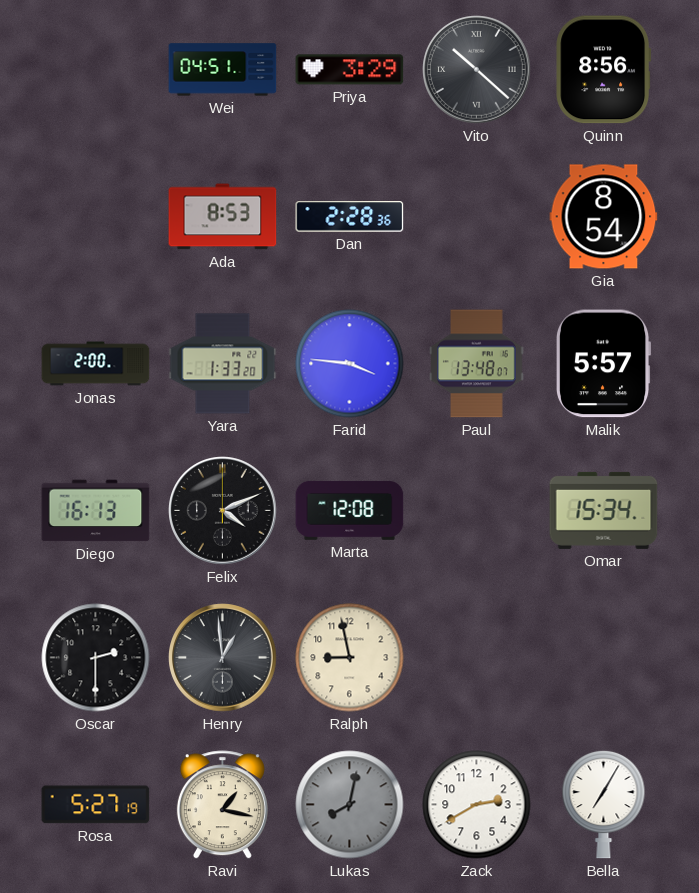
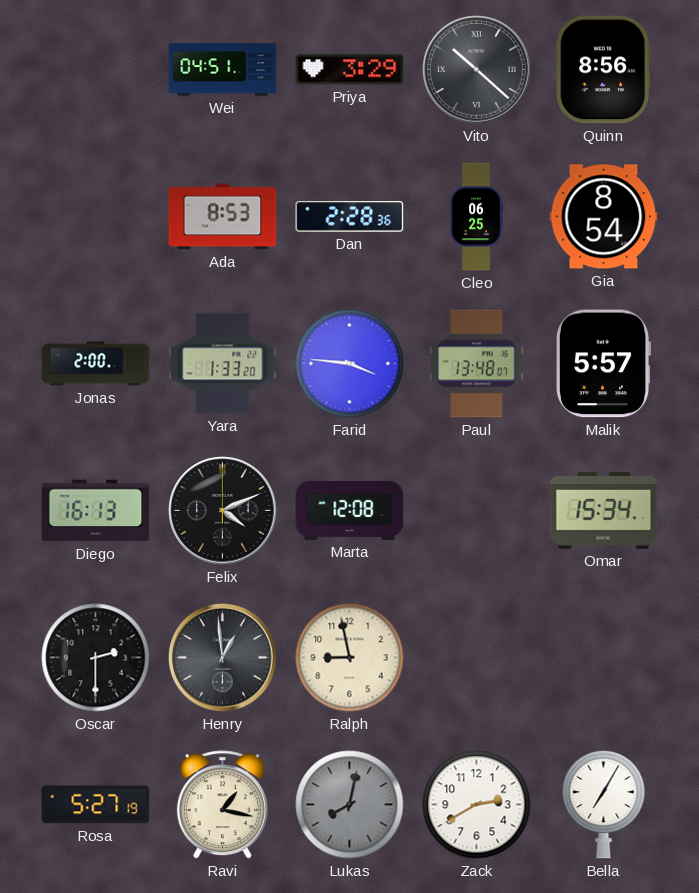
Cleo: none -> 06:25 (477, 217)
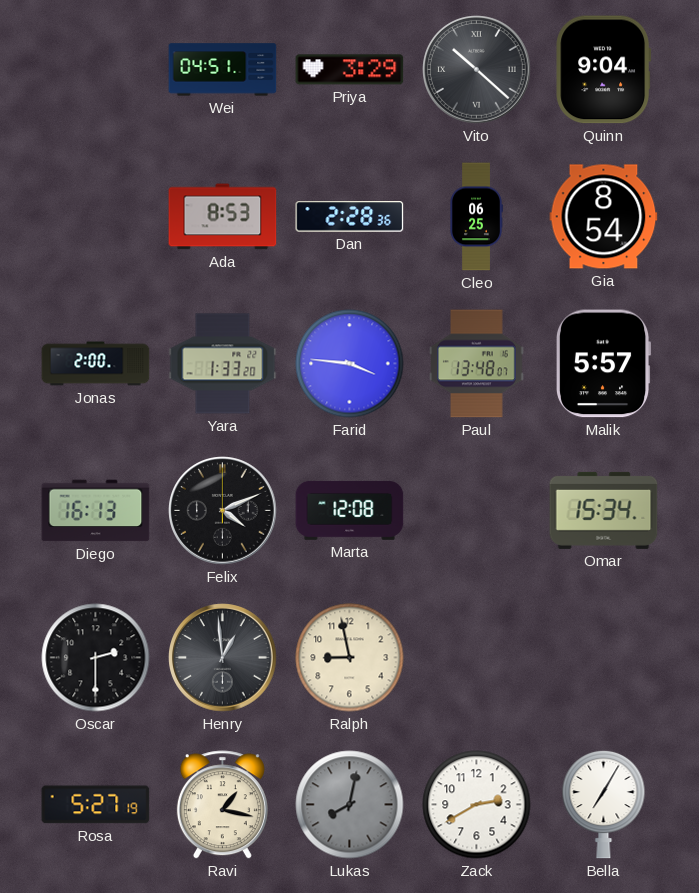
Quinn: 8:56 -> 9:04 (604, 70)
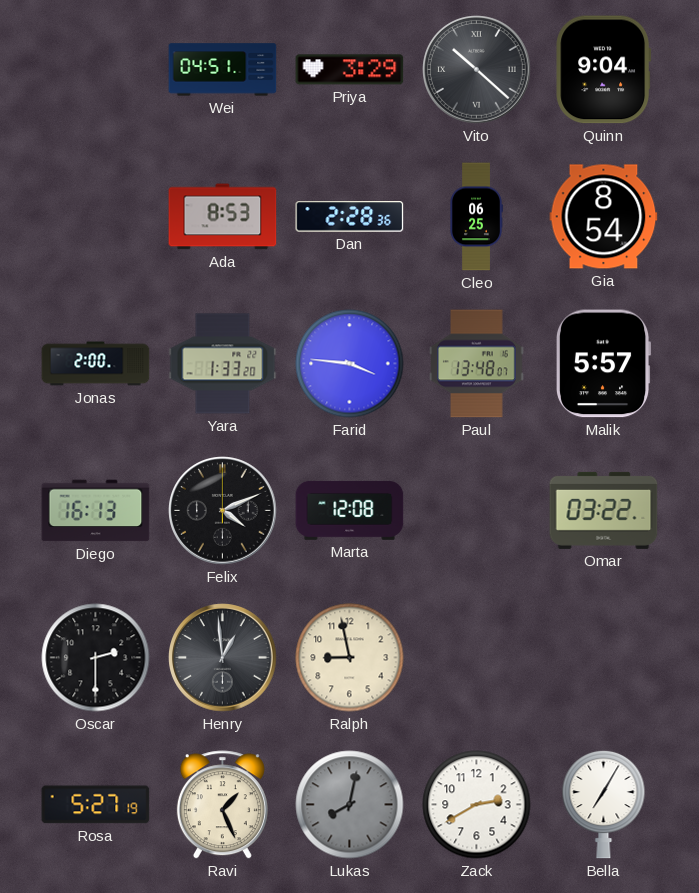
Omar: 15:34 -> 03:22 (604, 510)
Ravi: 1:17 -> 1:26 (222, 805)
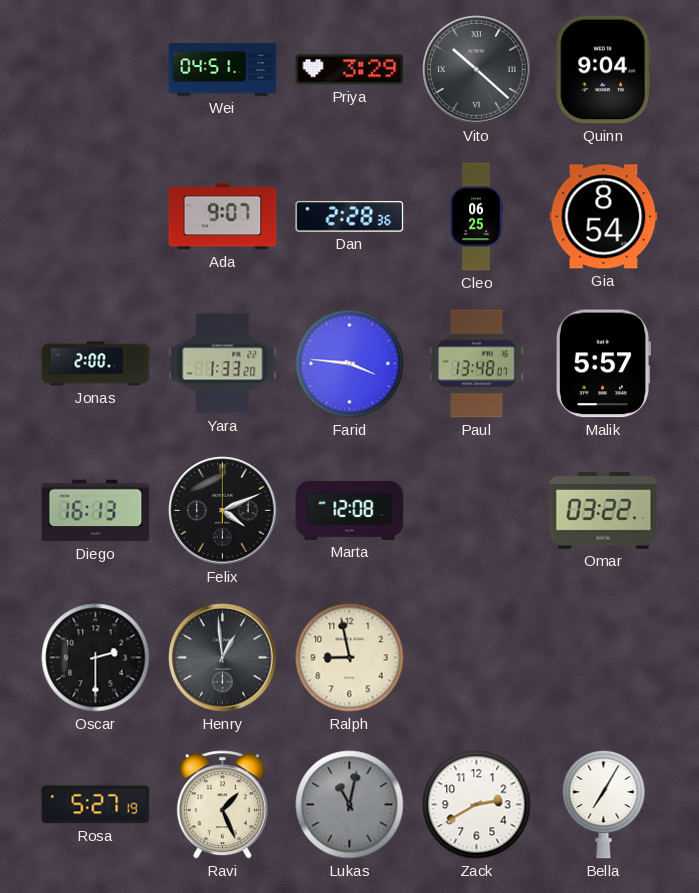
Ada: 8:53 -> 9:07 (223, 217)
Lukas: 8:02 -> 11:02 (350, 805)
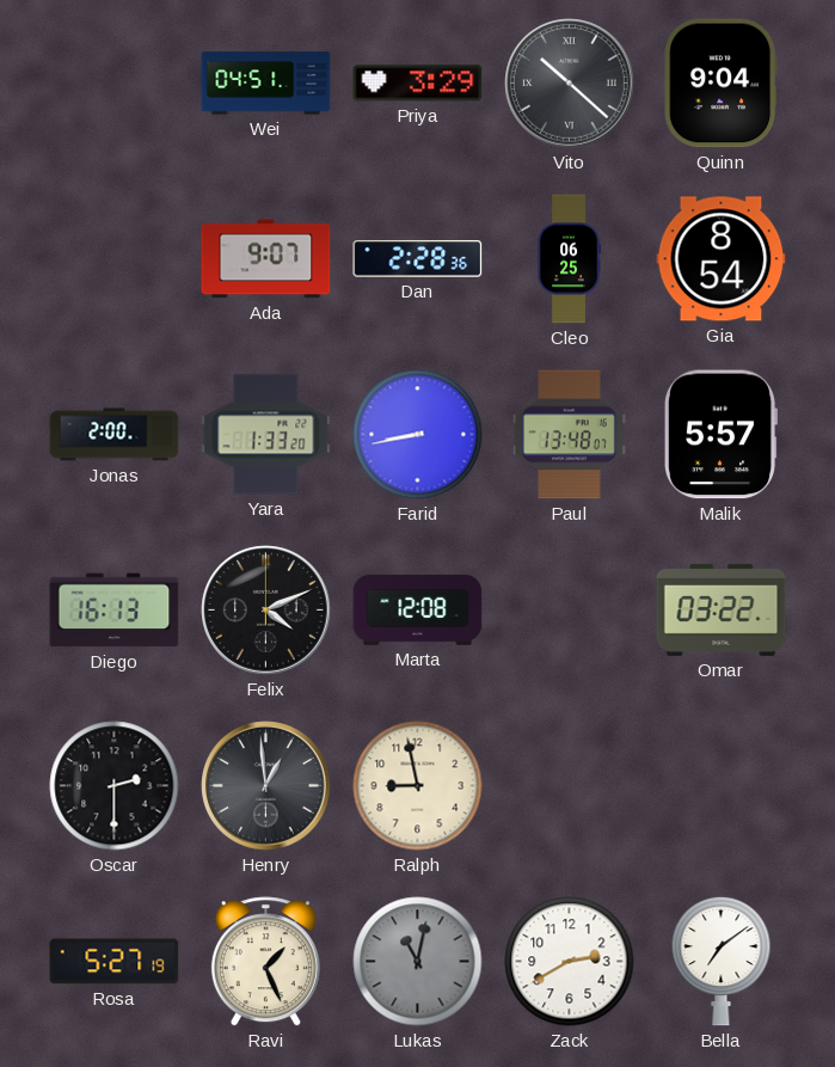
Farid: 3:46 -> 8:43 (418, 435)
Bella: 7:05 -> 7:09 (722, 961)
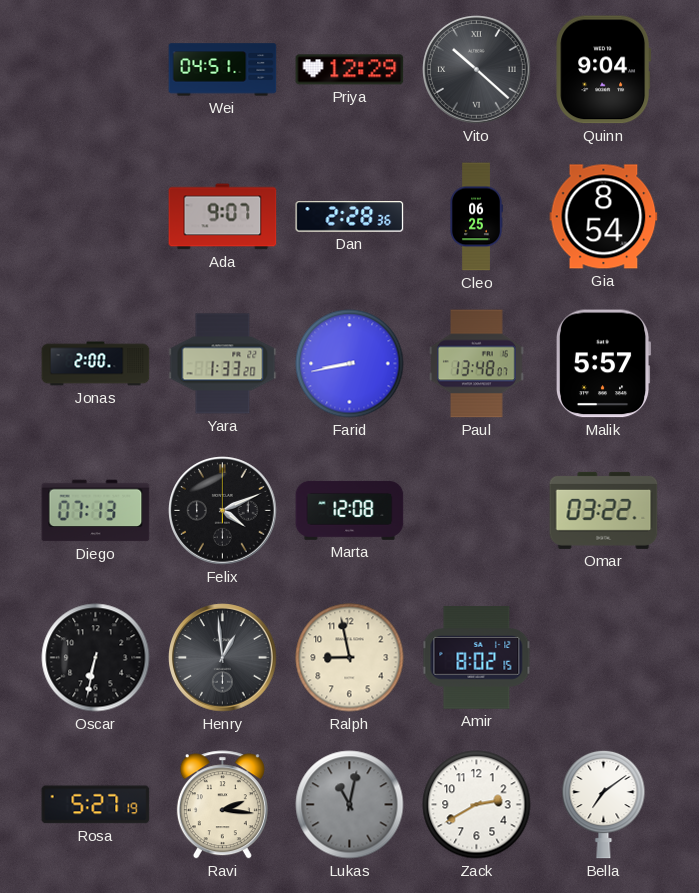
Priya: 3:29 -> 12:29 (350, 70)
Diego: 16:13 -> 07:13 (96, 511)
Oscar: 2:30 -> 6:32 (96, 658)
Amir: none -> 8:02 (477, 658)
Ravi: 1:26 -> 2:16 (222, 805)
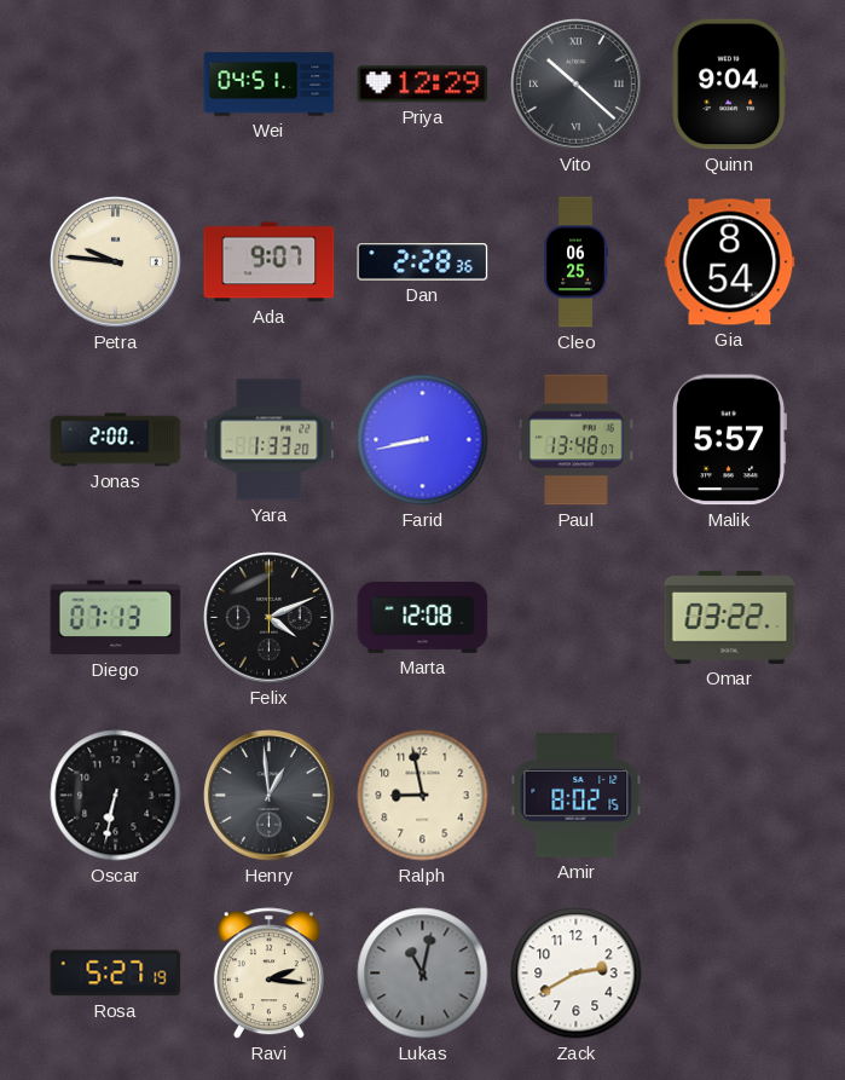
Petra: none -> 9:46 (116, 262)
Bella: 7:09 -> none (604, 804)
